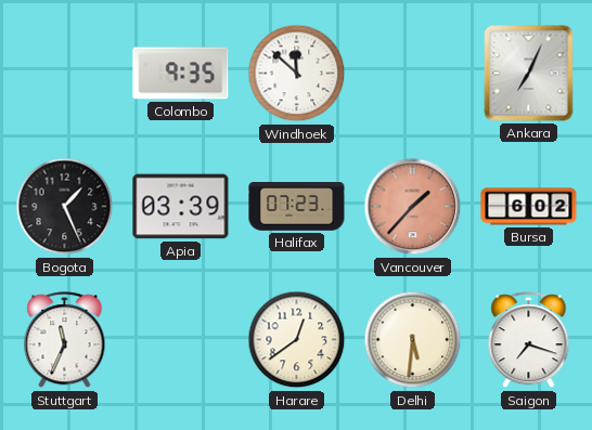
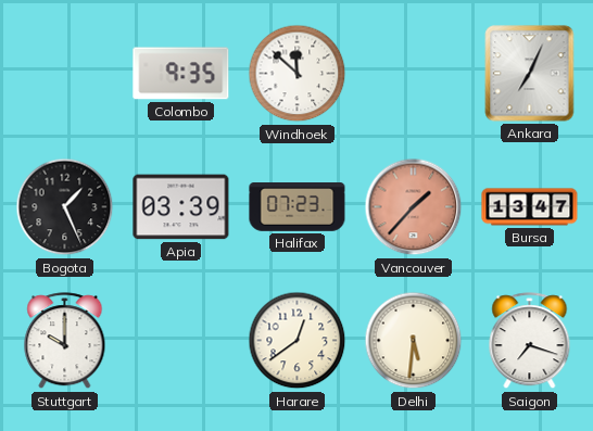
Bursa: 6:02 -> 13:47 (530, 207)
Stuttgart: 11:34 -> 10:00 (65, 341)
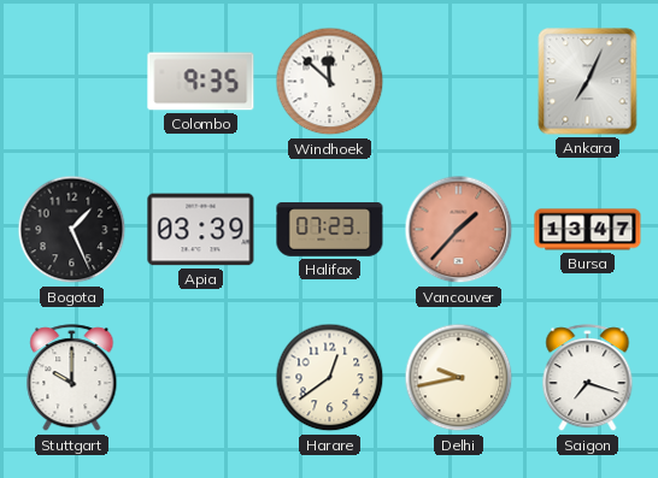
Delhi: 5:31 -> 9:43 (459, 378)
